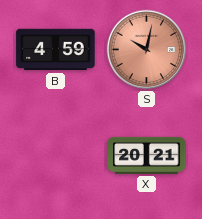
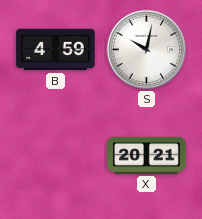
S dial: salmon -> white (147, 50)
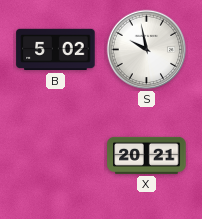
B: 4:59 -> 5:02 (56, 50)
S: 10:02 -> 9:58 (147, 50)
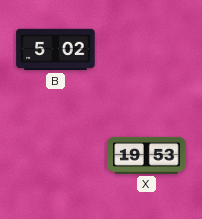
S: 9:58 -> none (147, 50)
X: 20:21 -> 19:53 (147, 155)
